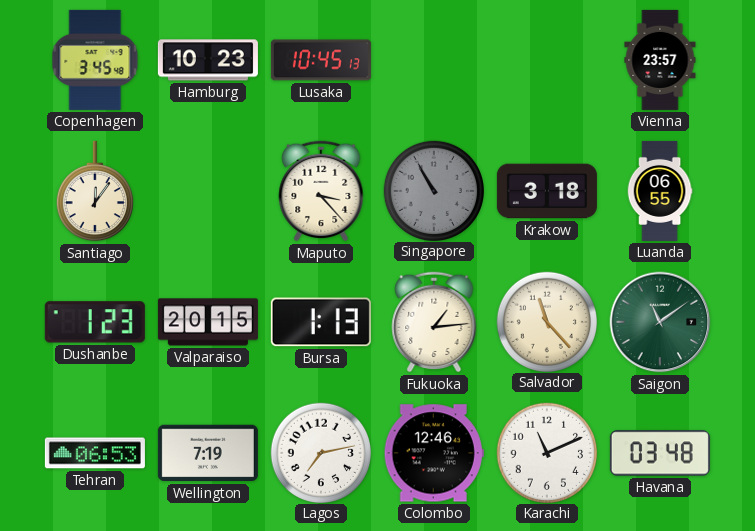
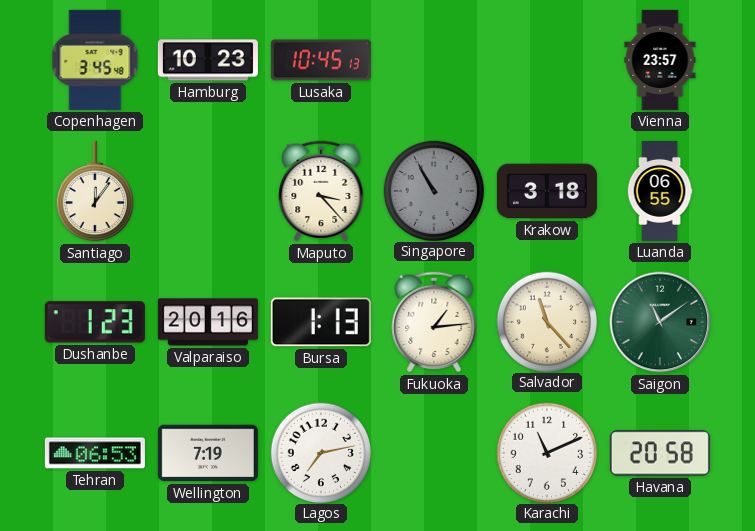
Valparaiso: 20:15 -> 20:16 (208, 322)
Colombo: 12:46 -> none (434, 453)
Havana: 03:48 -> 20:58 (660, 453)
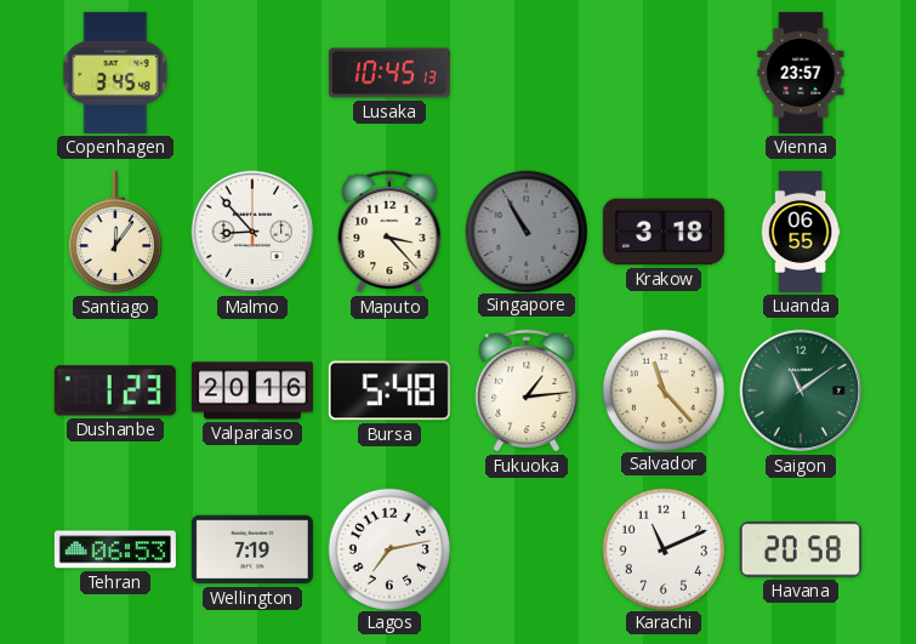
Hamburg: 10:23 -> none (208, 60)
Malmo: none -> 8:53 (252, 232)
Bursa: 1:13 -> 5:48 (389, 391)
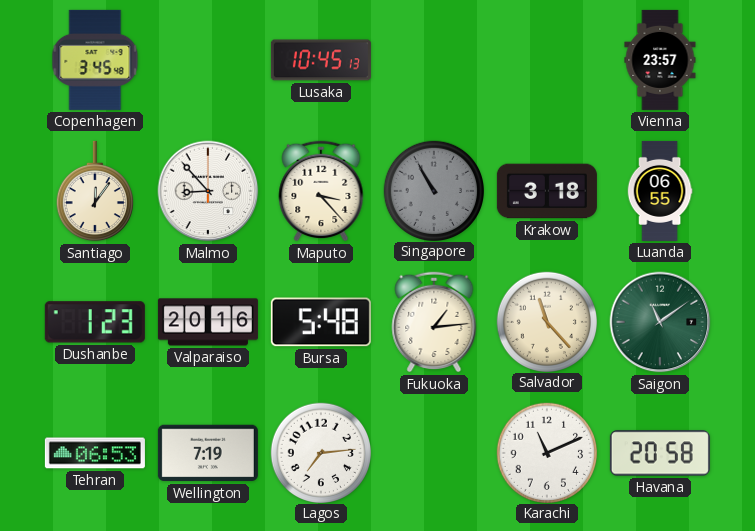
Lagos: 7:13 -> 7:14 (320, 452)
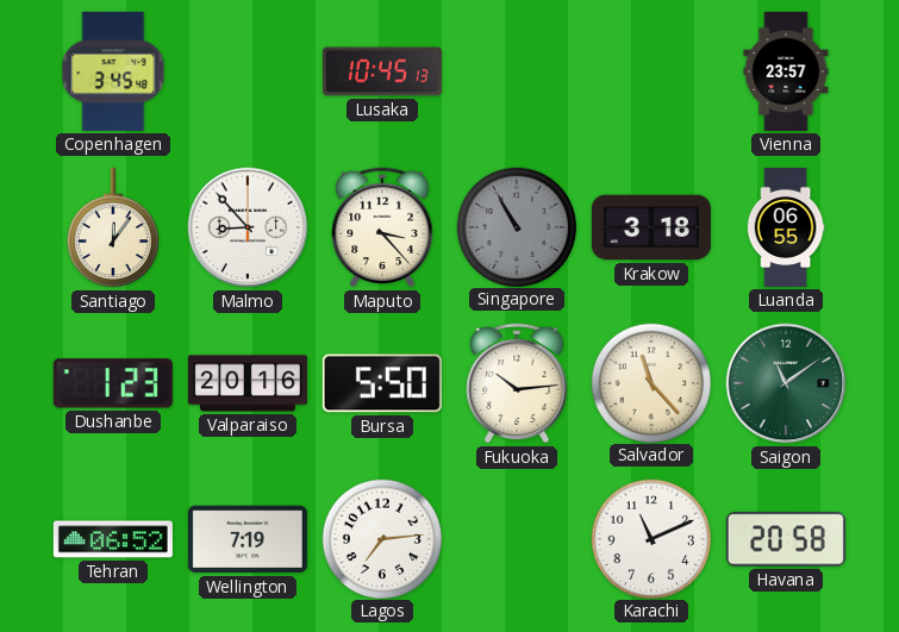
Bursa: 5:48 -> 5:50 (382, 383)
Fukuoka: 1:14 -> 10:14 (517, 383)
Tehran: 06:53 -> 06:52 (113, 539)
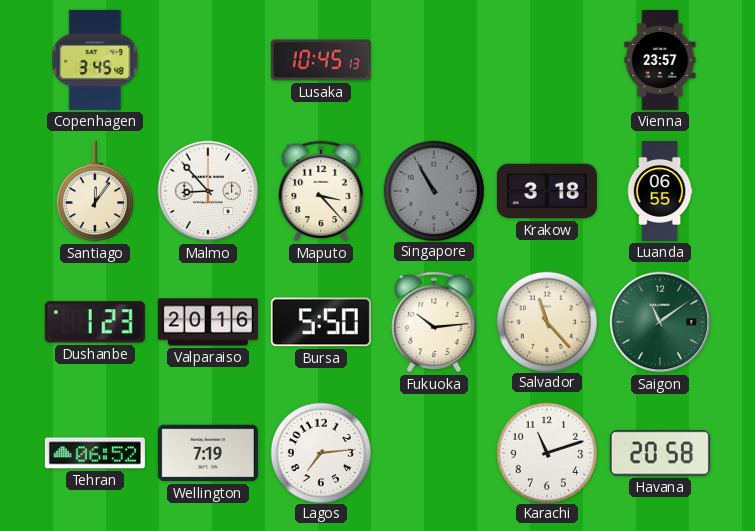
Karachi: 11:11 -> 11:12 (546, 452)
